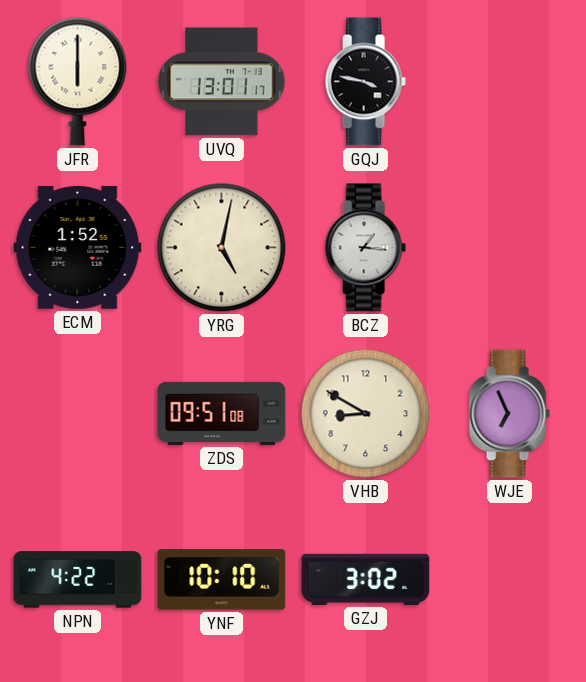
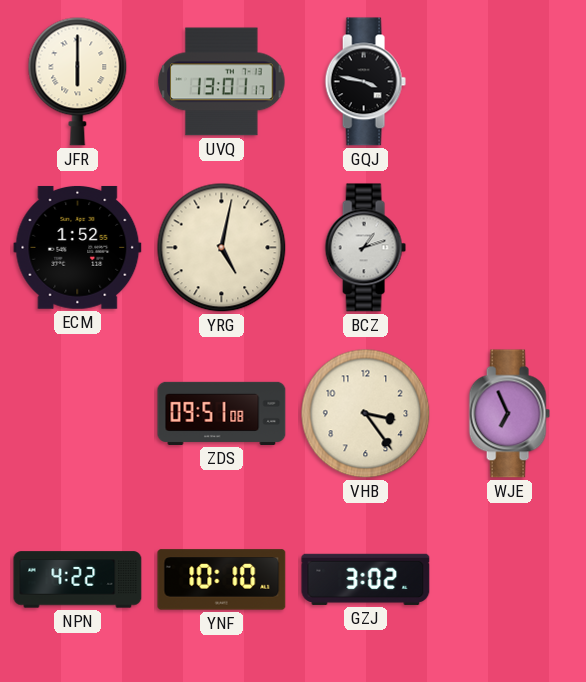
BCZ: 1:16 -> 1:12 (365, 248)
VHB: 8:50 -> 3:24 (366, 414)
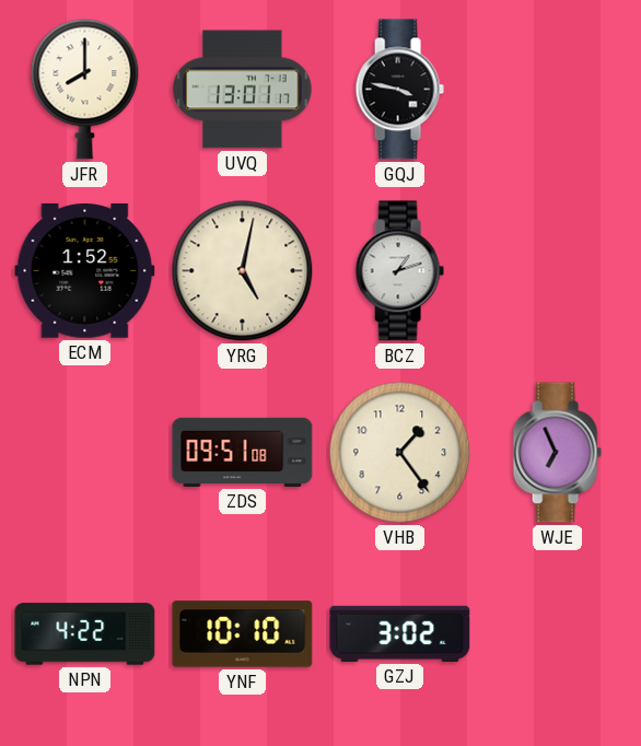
JFR: 6:00 -> 8:00 (85, 89)
VHB: 3:24 -> 1:24 (400, 453)
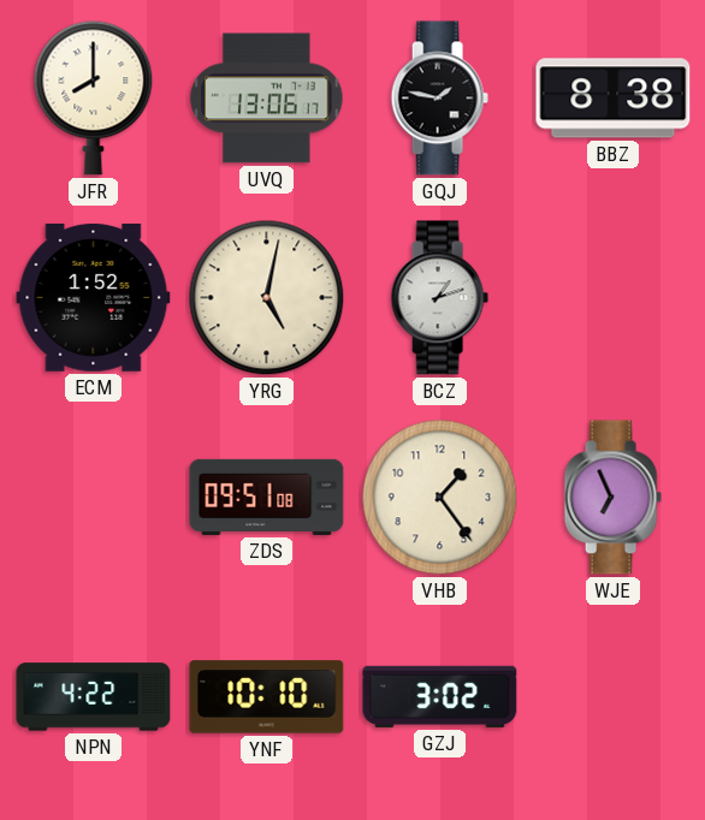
UVQ: 13:01 -> 13:06 (267, 99)
GQJ: 3:47 -> 1:47 (439, 99)
BBZ: none -> 8:38 (614, 99)
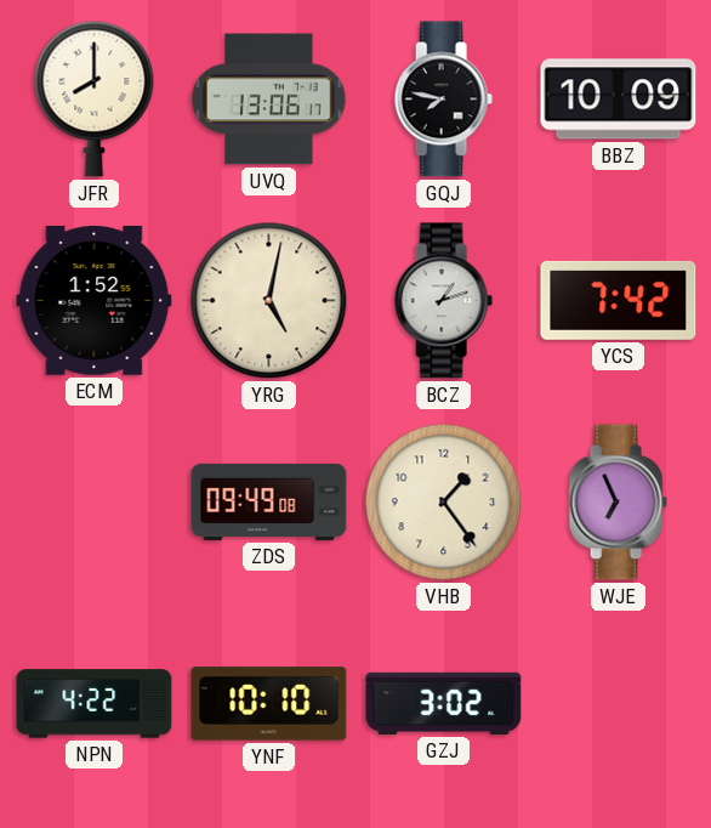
GQJ: 1:47 -> 7:47 (443, 100)
BBZ: 8:38 -> 10:09 (619, 100)
YCS: none -> 7:42 (619, 300)
ZDS: 09:51 -> 09:49 (269, 501)
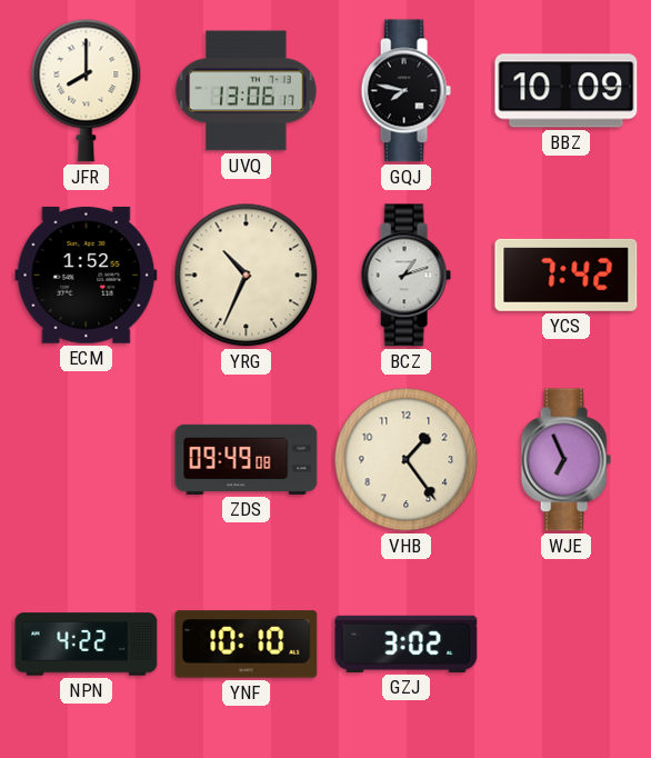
YRG: 5:02 -> 10:34 (247, 276)
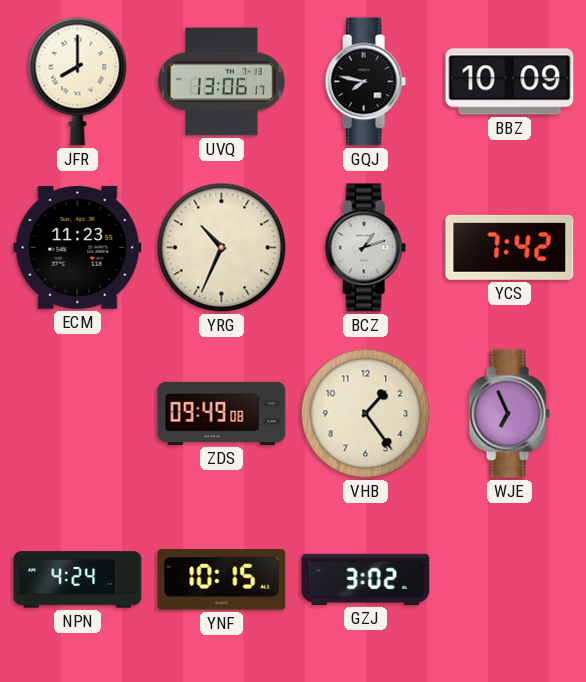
ECM: 1:52 -> 11:23 (78, 247)
NPN: 4:22 -> 4:24 (78, 580)
YNF: 10:10 -> 10:15 (222, 580)
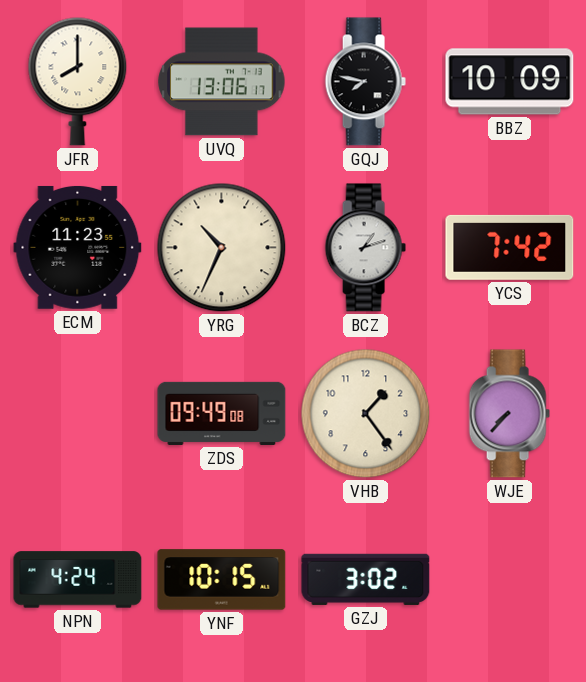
WJE: 6:56 -> 7:37 (509, 414)
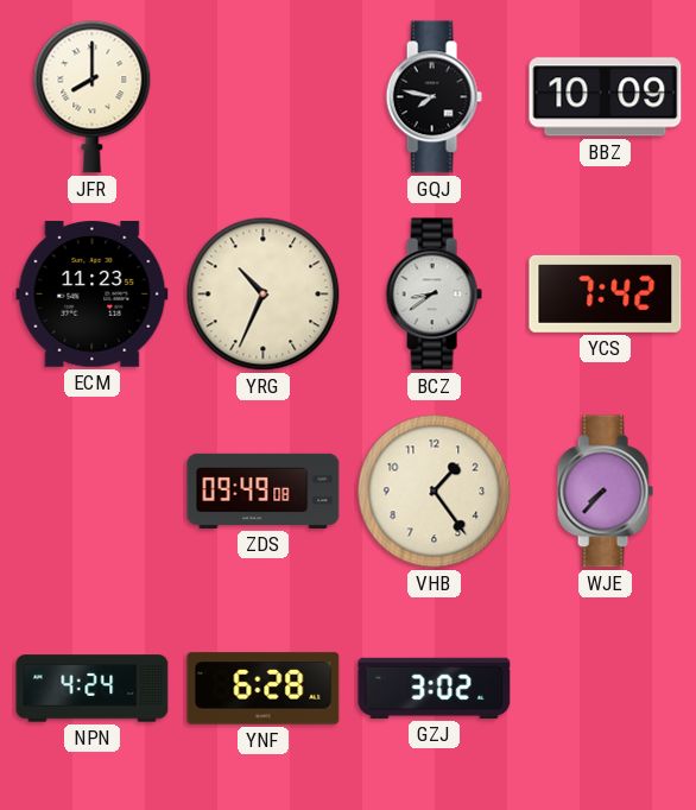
UVQ: 13:06 -> none (222, 82)
BCZ: 1:12 -> 8:39 (434, 295)
YNF: 10:15 -> 6:28 (264, 689)
